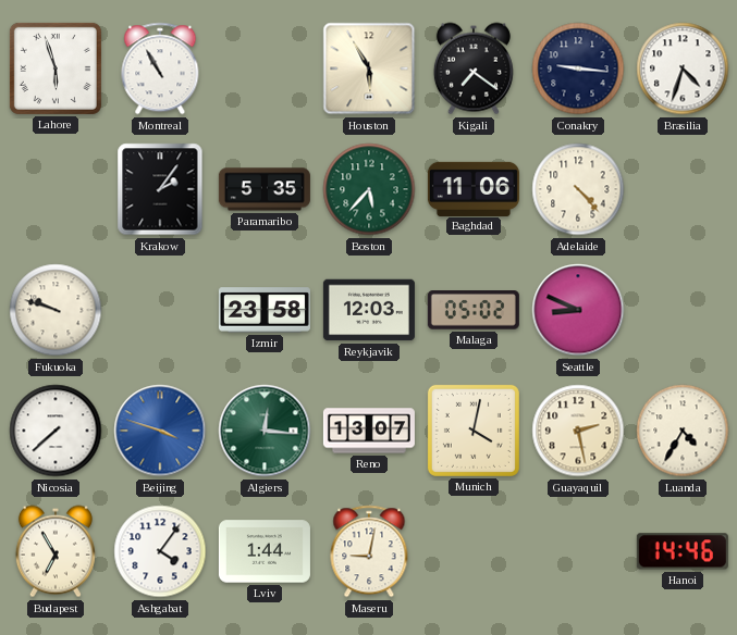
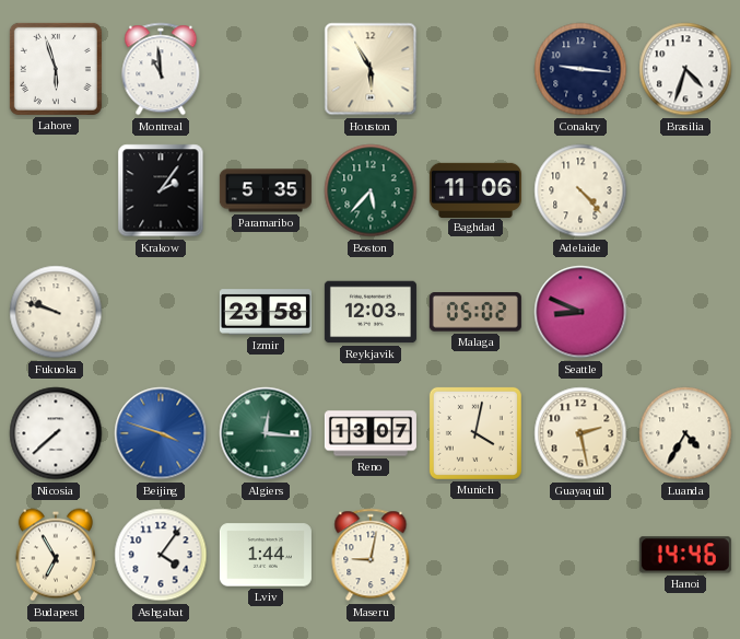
Montreal: 10:55 -> 10:59 (161, 69)
Kigali: 7:21 -> none (474, 69)
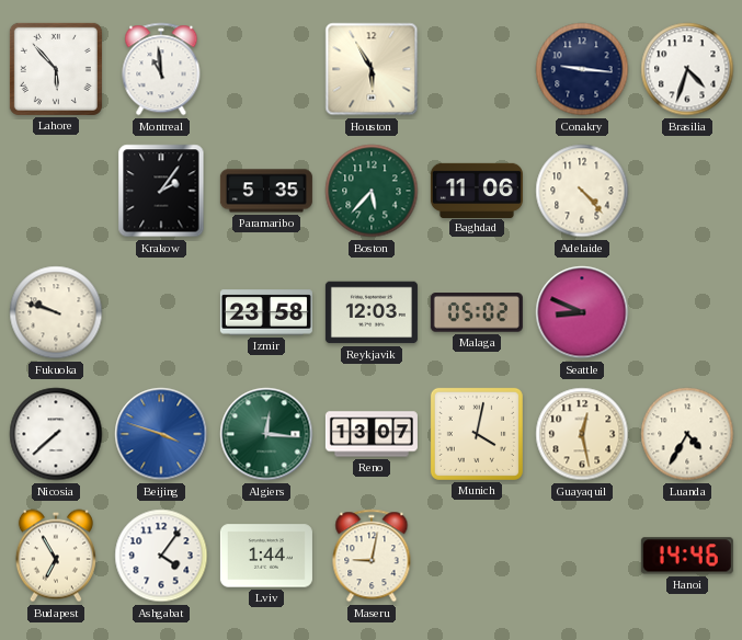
Lahore: 5:57 -> 5:53 (56, 69)
Guayaquil: 2:28 -> 12:28 (582, 434)
